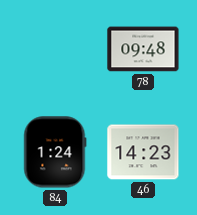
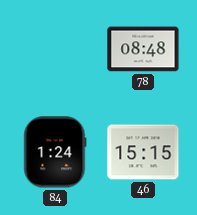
78: 09:48 -> 08:48 (143, 49)
46: 14:23 -> 15:15 (143, 152)
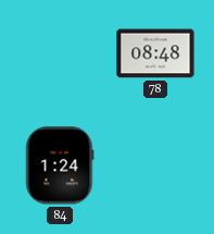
46: 15:15 -> none (143, 152)
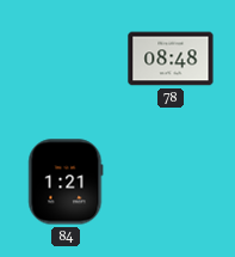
84: 1:24 -> 1:21 (66, 182)
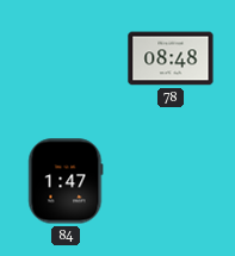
84: 1:21 -> 1:47 (66, 181)
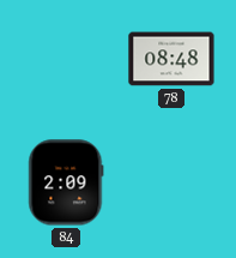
84: 1:47 -> 2:09 (66, 182)
